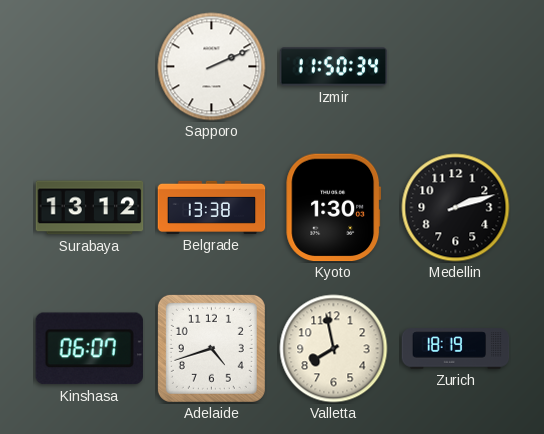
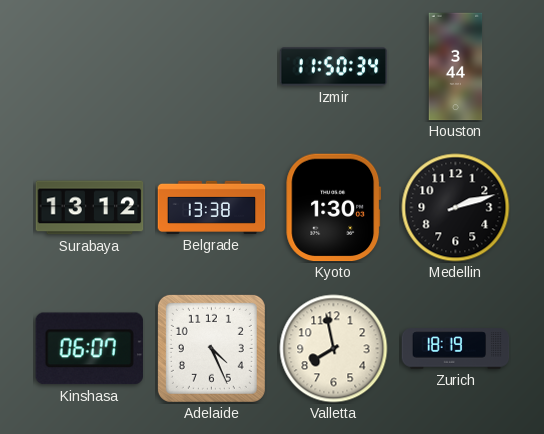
Sapporo: 2:11 -> none (212, 67)
Houston: none -> 3:44 (456, 67)
Adelaide: 4:42 -> 4:26 (211, 348)
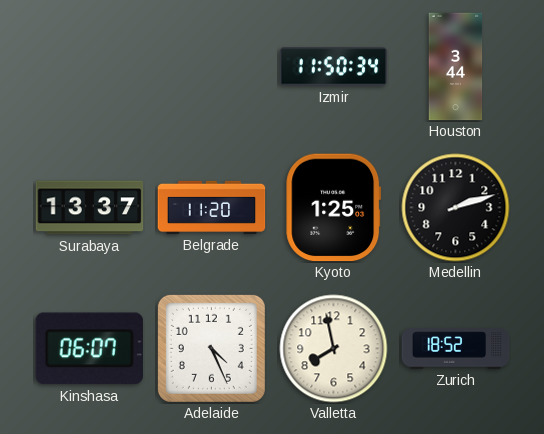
Surabaya: 13:12 -> 13:37 (90, 208)
Belgrade: 13:38 -> 11:20 (212, 207)
Kyoto: 1:30 -> 1:25 (334, 208)
Zurich: 18:19 -> 18:52 (456, 349)
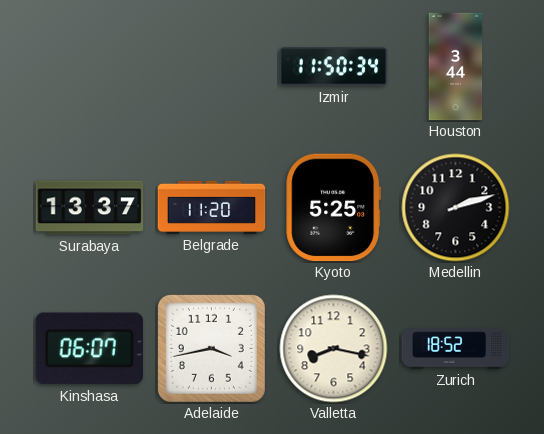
Kyoto: 1:25 -> 5:25 (334, 208)
Adelaide: 4:26 -> 3:43 (211, 348)
Valletta: 7:58 -> 8:17 (334, 349)
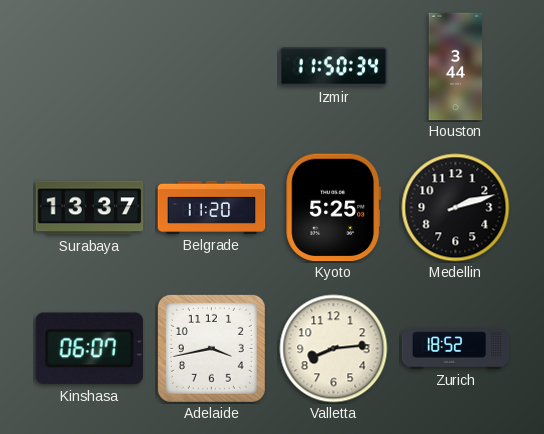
Valletta: 8:17 -> 8:14 (334, 349)
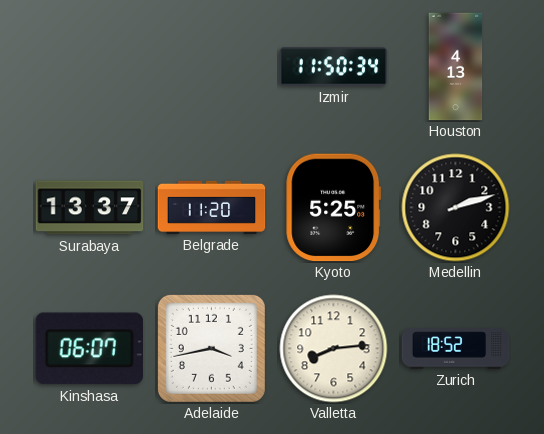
Houston: 3:44 -> 4:13 (456, 67)
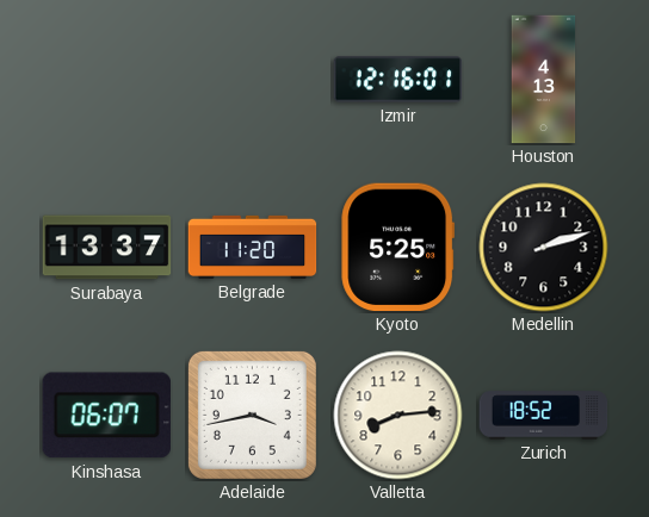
Izmir: 11:50 -> 12:16 (398, 80)
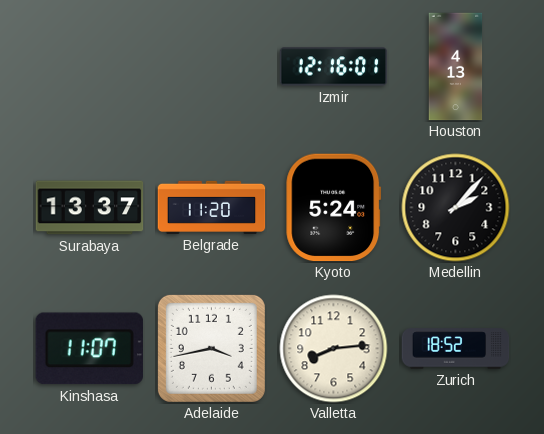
Kyoto: 5:25 -> 5:24 (334, 208)
Medellin: 2:12 -> 2:07 (456, 208)
Kinshasa: 06:07 -> 11:07 (89, 349)
